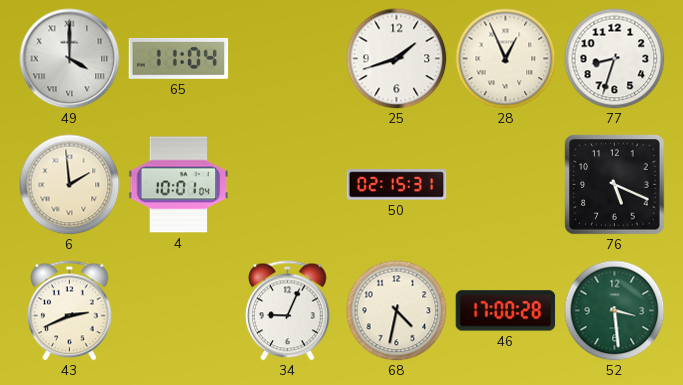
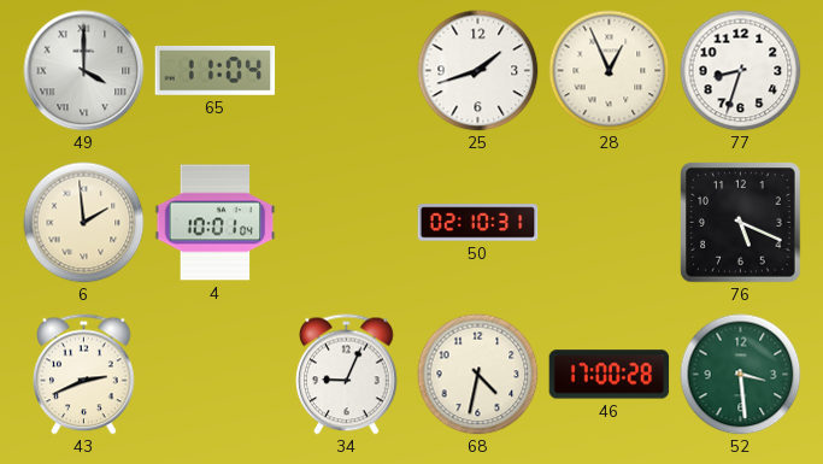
50: 02:15 -> 02:10 (478, 223)
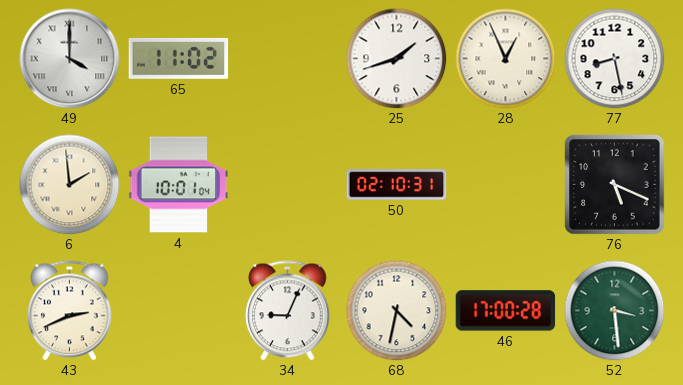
65: 11:04 -> 11:02 (179, 59)
77: 8:33 -> 8:28 (615, 59)
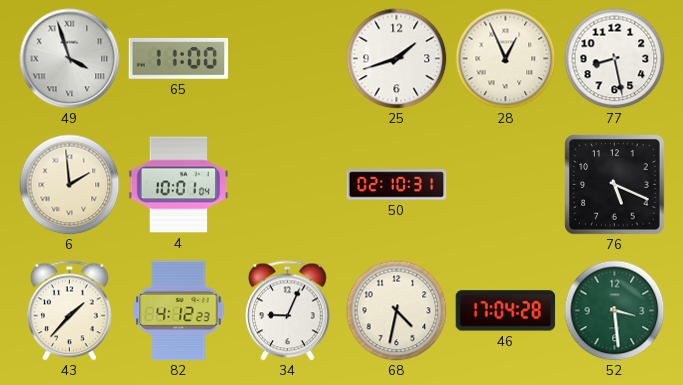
49: 4:00 -> 3:57 (70, 59)
65: 11:02 -> 11:00 (179, 59)
43: 2:41 -> 1:37 (70, 311)
82: none -> 4:12 (179, 311)
46: 17:00 -> 17:04 (506, 311)
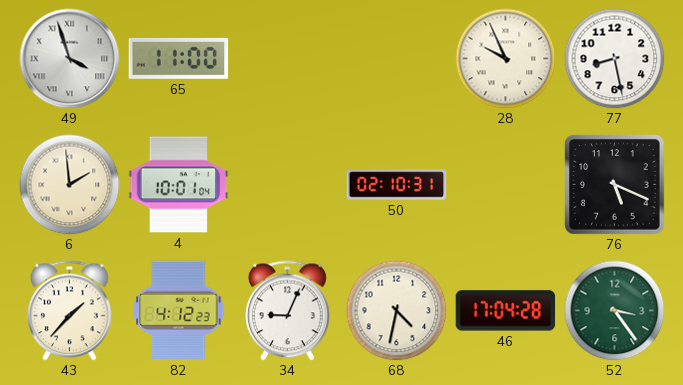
25: 1:42 -> none (397, 59)
28: 12:56 -> 9:56 (506, 59)
52: 3:29 -> 3:24 (615, 311)
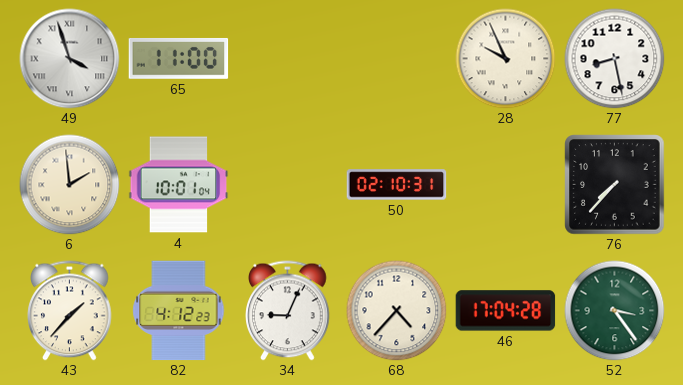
76: 5:19 -> 7:37 (615, 185)
68: 4:32 -> 4:37 (397, 311)
